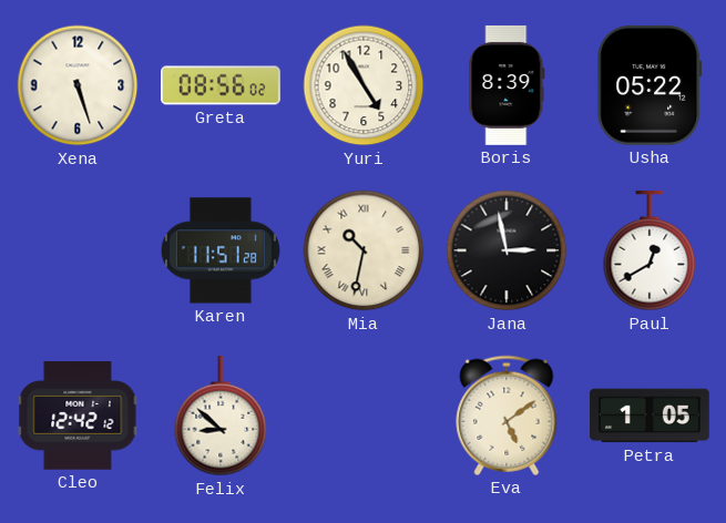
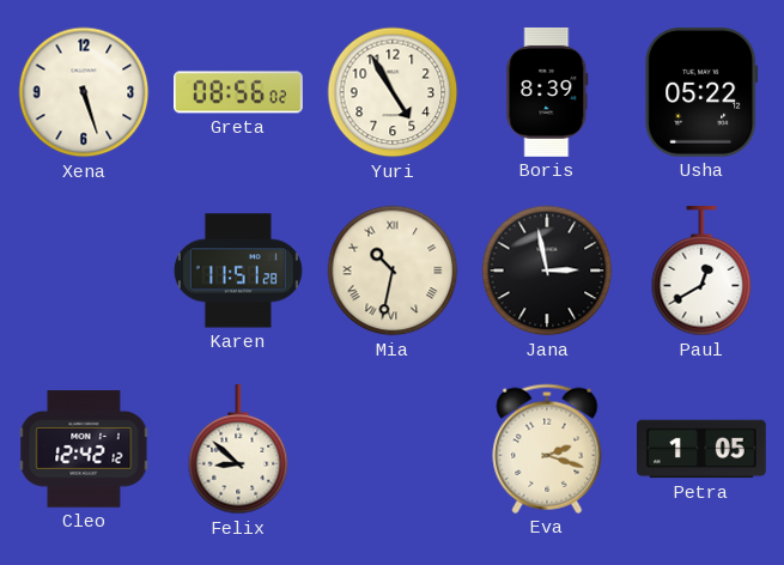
Eva: 5:09 -> 2:18 (547, 449)
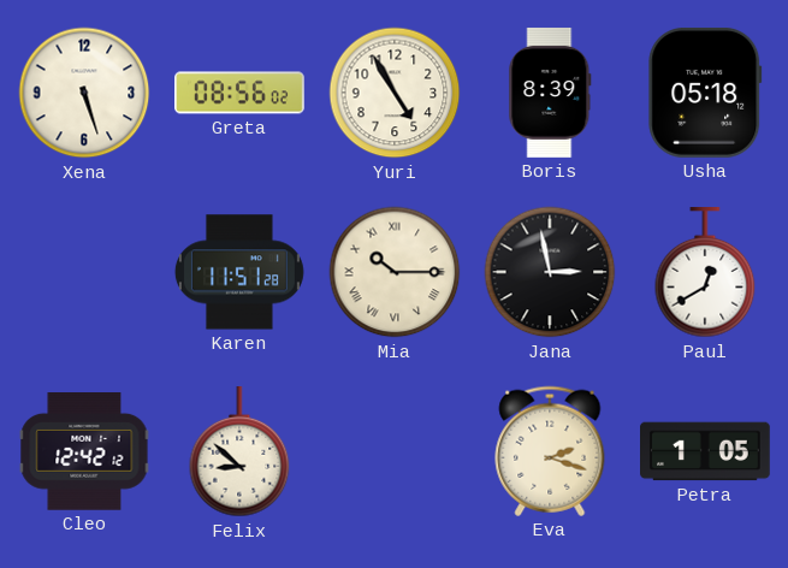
Usha: 05:22 -> 05:18 (705, 93)
Mia: 10:32 -> 10:15 (395, 272)
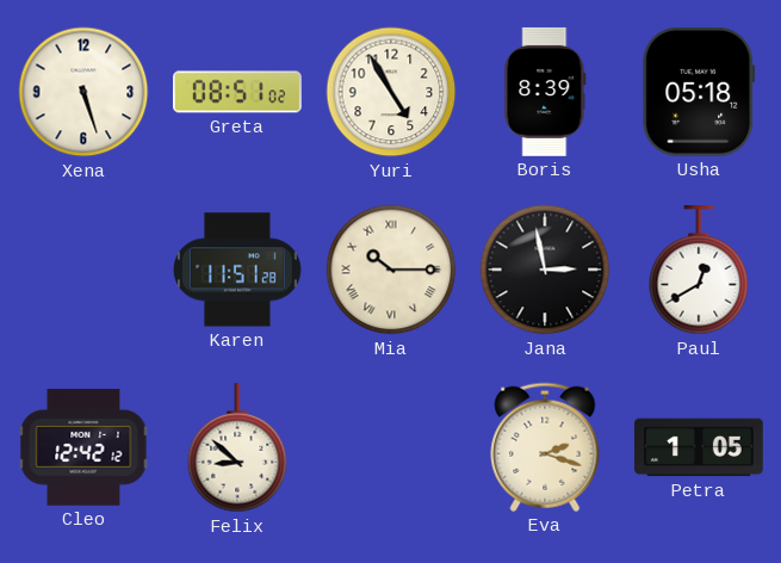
Greta: 08:56 -> 08:51 (238, 92)
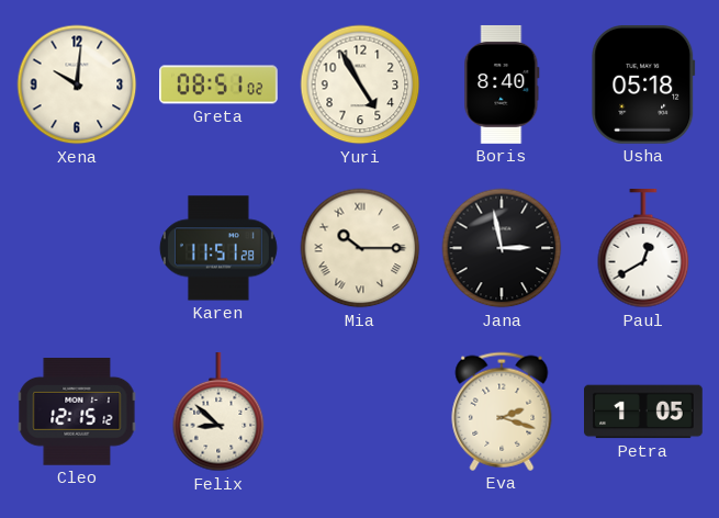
Xena: 5:27 -> 10:01 (77, 85)
Boris: 8:39 -> 8:40 (502, 85)
Cleo: 12:42 -> 12:15 (77, 413)
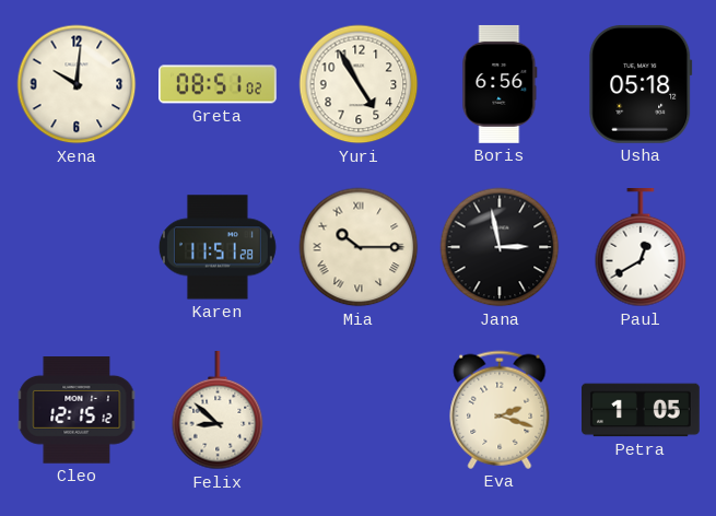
Boris: 8:40 -> 6:56 (500, 84)
